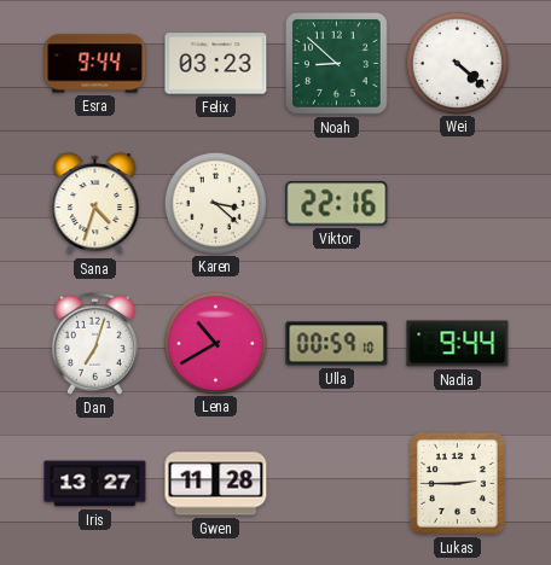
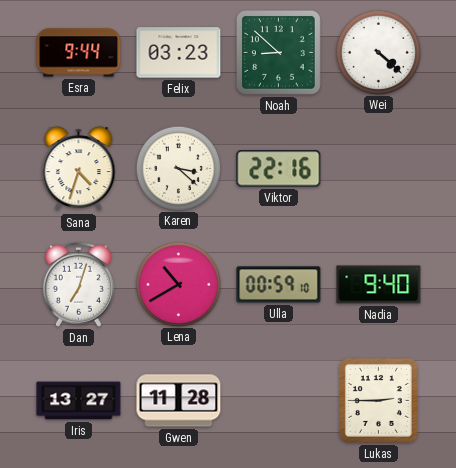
Nadia: 9:44 -> 9:40 (379, 285)
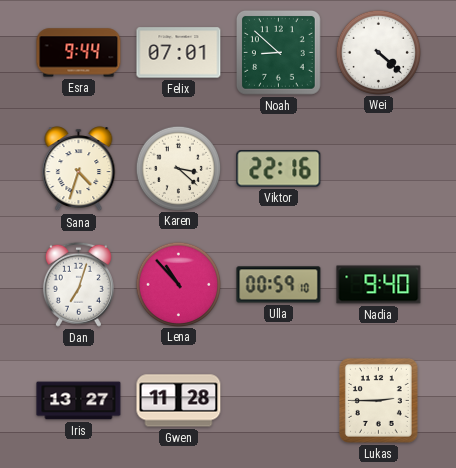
Felix: 03:23 -> 07:01 (179, 53)
Lena: 10:40 -> 10:53 (178, 284)
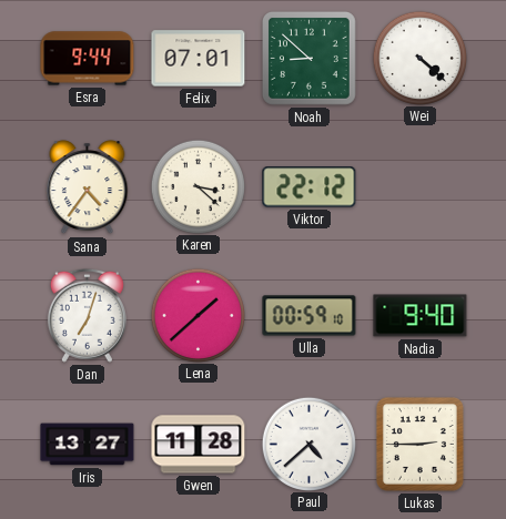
Sana: 4:33 -> 4:36 (88, 187)
Viktor: 22:16 -> 22:12 (310, 187)
Lena: 10:53 -> 1:38 (198, 315)
Paul: none -> 4:38 (308, 444)
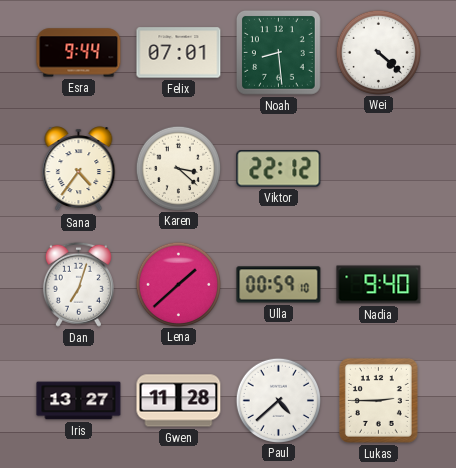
Noah: 8:52 -> 8:29 (278, 52)
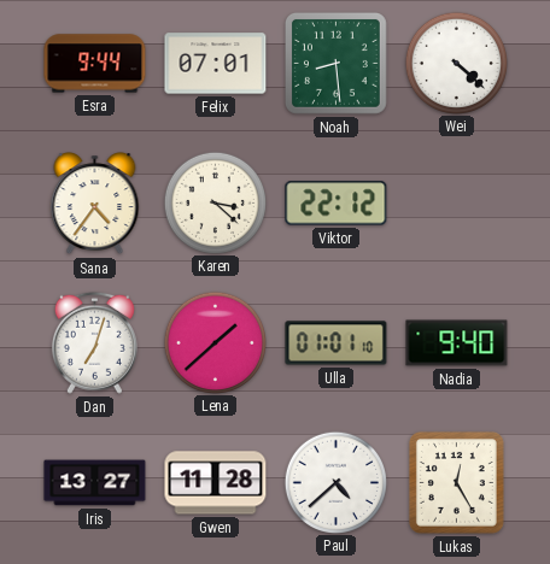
Ulla: 00:59 -> 01:01 (337, 343)
Lukas: 2:45 -> 12:25 (456, 482)
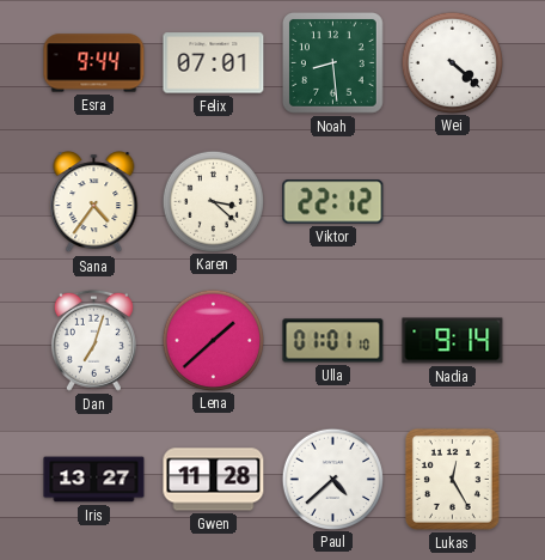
Nadia: 9:40 -> 9:14 (453, 341)
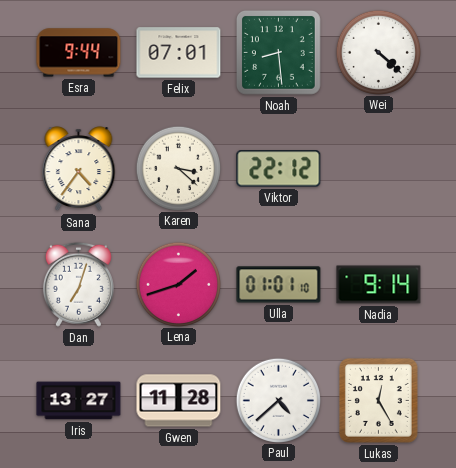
Lena: 1:38 -> 1:42 (178, 284)
